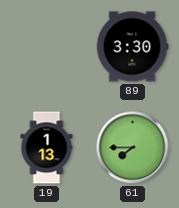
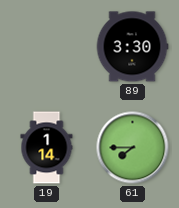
19: 1:13 -> 1:14 (47, 148)
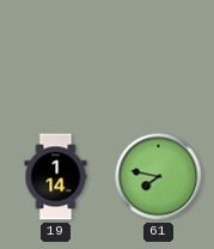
89: 3:30 -> none (132, 47)
61: 7:45 -> 7:47 (159, 177)
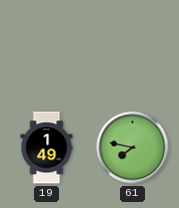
19: 1:14 -> 1:49 (47, 148)
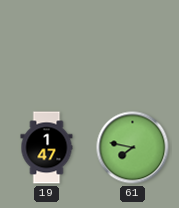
19: 1:49 -> 1:47 (47, 148)
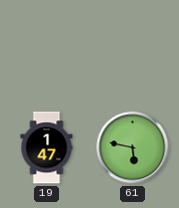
61: 7:47 -> 5:47 (133, 148)
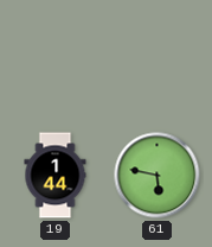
19: 1:47 -> 1:44 (56, 176)
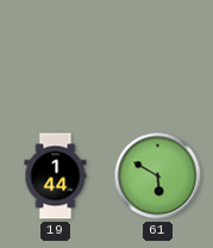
61: 5:47 -> 5:50 (158, 176)
